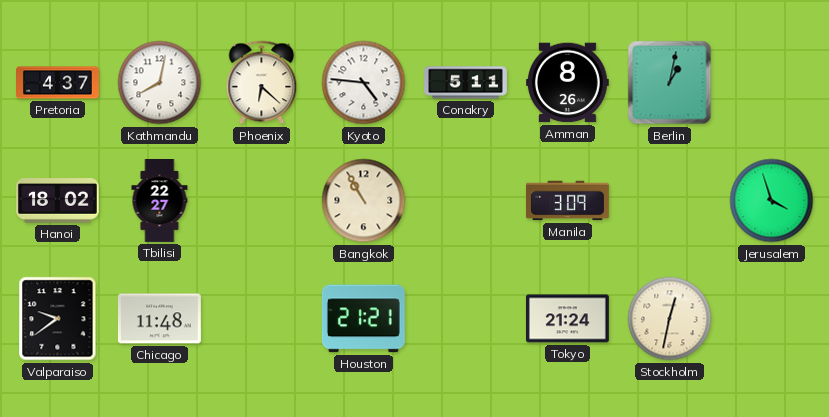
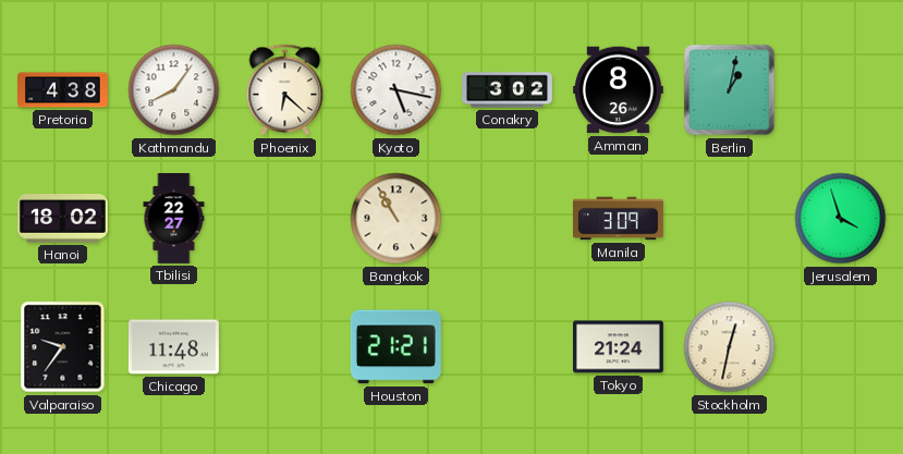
Pretoria: 4:37 -> 4:38 (63, 90)
Kathmandu: 8:02 -> 8:06 (174, 90)
Kyoto: 4:46 -> 5:17 (396, 90)
Conakry: 5:11 -> 3:02 (508, 90)
Valparaiso: 9:39 -> 9:36 (63, 347)
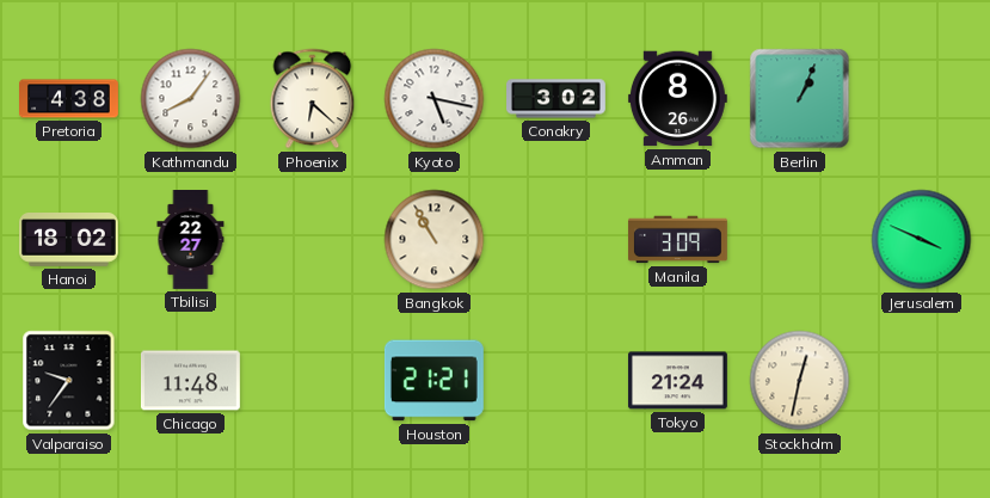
Berlin: 1:02 -> 1:04 (800, 99)
Jerusalem: 3:57 -> 3:49 (922, 240)
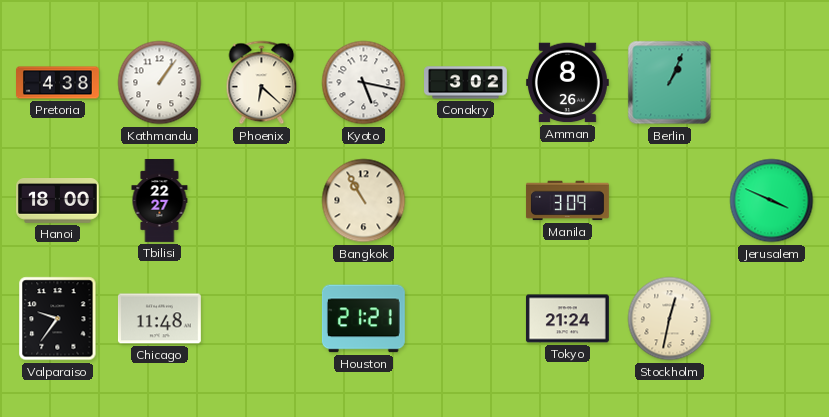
Kathmandu: 8:06 -> 1:06 (160, 83)
Hanoi: 18:02 -> 18:00 (58, 201)
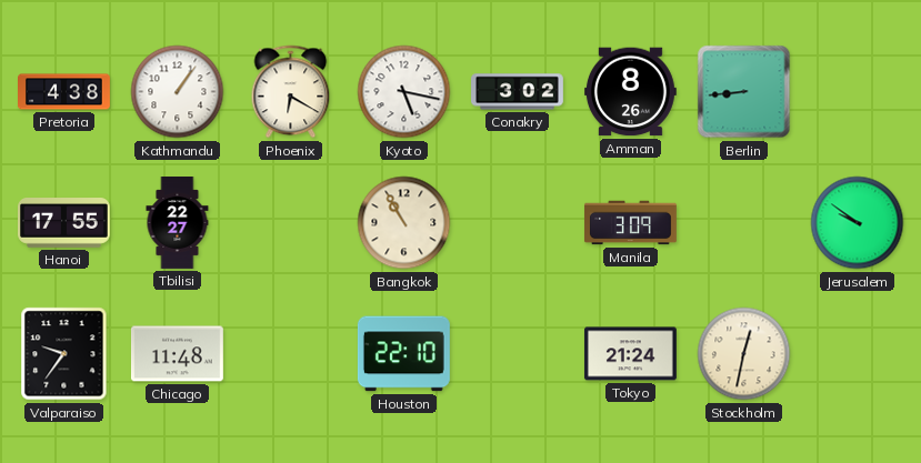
Phoenix: 6:22 -> 6:20 (291, 92)
Berlin: 1:04 -> 8:44 (744, 92)
Hanoi: 18:00 -> 17:55 (64, 223)
Jerusalem: 3:49 -> 9:51 (858, 223)
Houston: 21:21 -> 22:10 (403, 354)
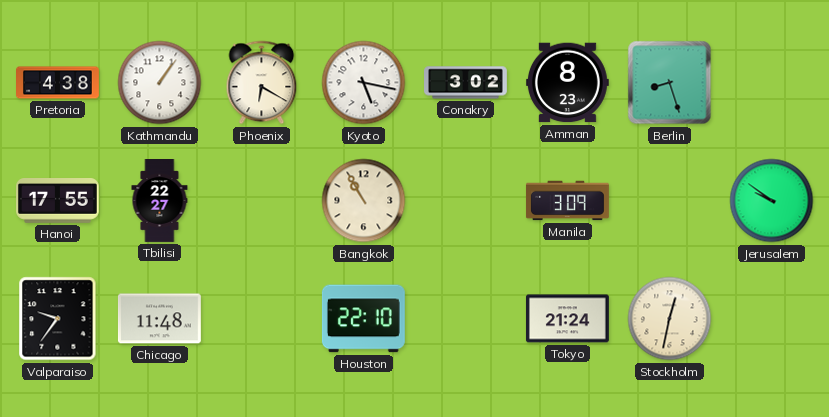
Amman: 8:26 -> 8:23 (567, 83)
Berlin: 8:44 -> 8:27 (670, 83)
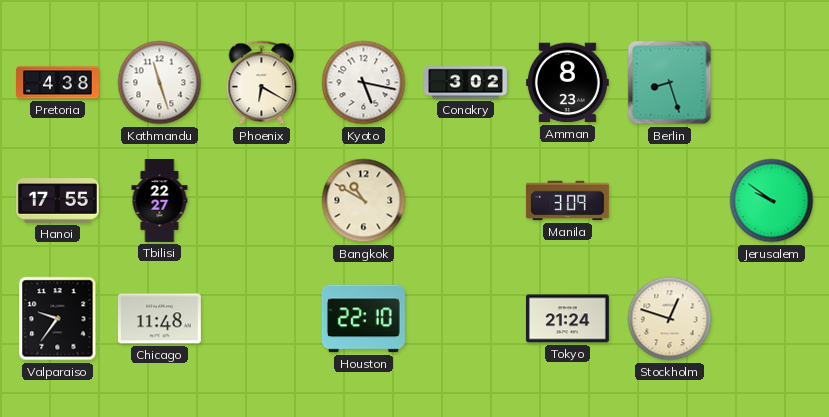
Kathmandu: 1:06 -> 11:27 (160, 83)
Bangkok: 10:55 -> 10:50 (364, 201)
Stockholm: 12:32 -> 12:48 (670, 319)
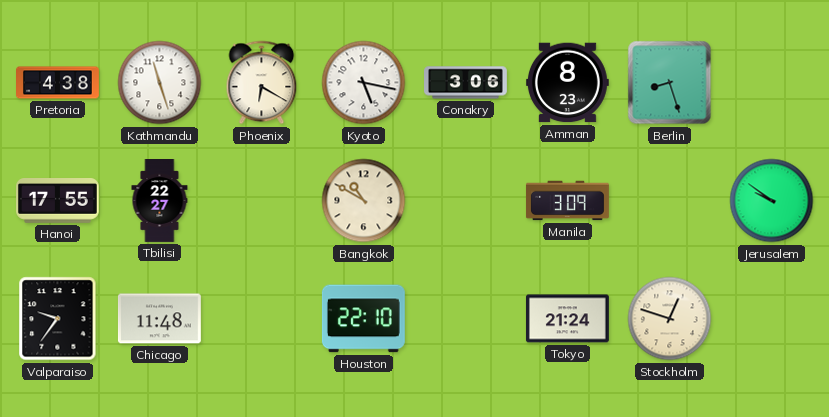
Conakry: 3:02 -> 3:06 (466, 83)
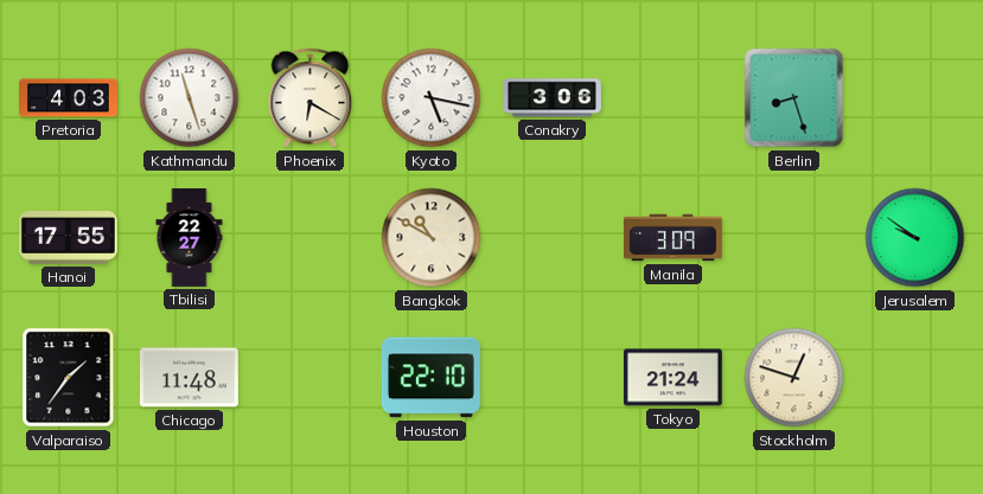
Pretoria: 4:38 -> 4:03 (69, 98)
Amman: 8:23 -> none (567, 83)
Valparaiso: 9:36 -> 1:36 (69, 378)
